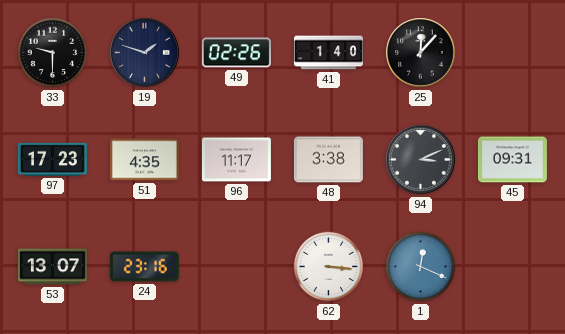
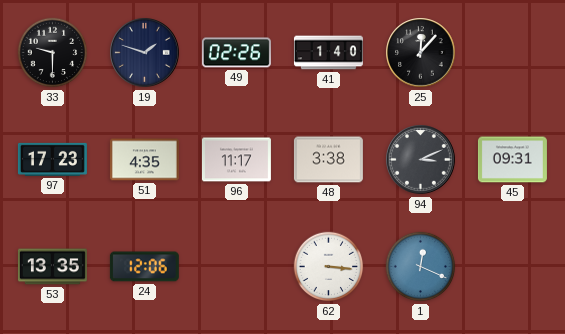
53: 13:07 -> 13:35 (52, 267)
24: 23:16 -> 12:06 (144, 267)
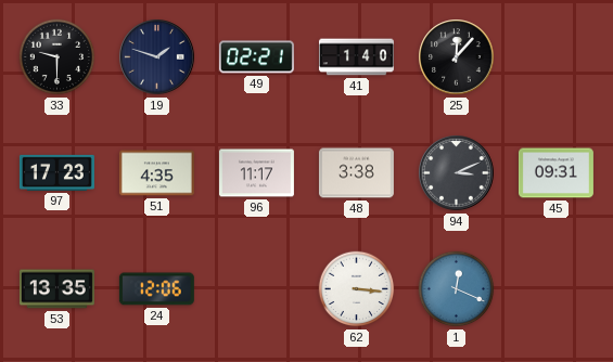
49: 02:26 -> 02:21 (256, 57)
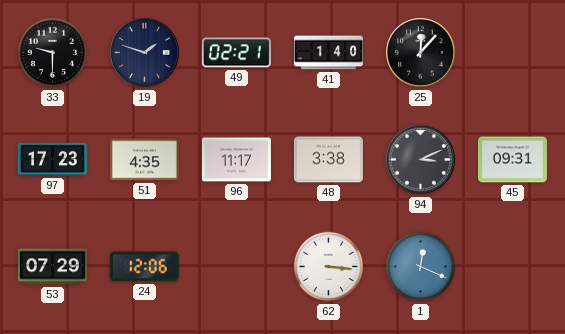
53: 13:35 -> 07:29 (52, 267)
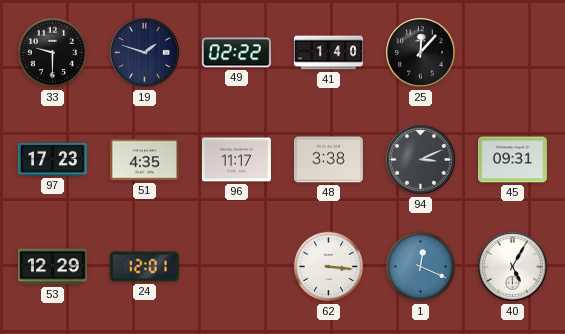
49: 02:21 -> 02:22 (236, 53)
53: 07:29 -> 12:29 (52, 267)
24: 12:06 -> 12:01 (144, 267)
40: none -> 5:05 (513, 267)
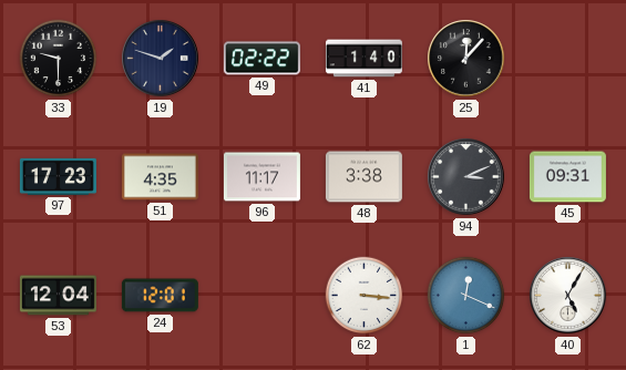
53: 12:29 -> 12:04 (58, 296)
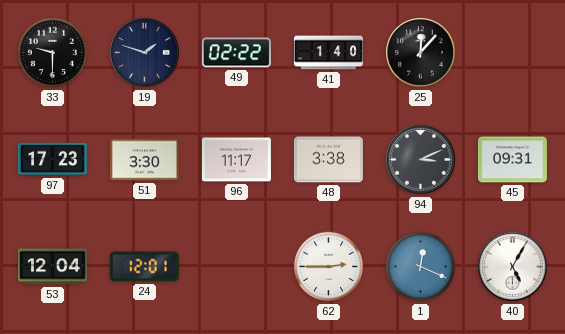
51: 4:35 -> 3:30 (144, 160)
62: 3:16 -> 2:45 (329, 267)
